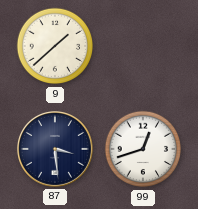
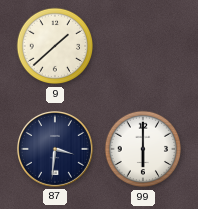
87: 3:29 -> 3:31 (55, 149)
99: 12:42 -> 6:00 (143, 149)
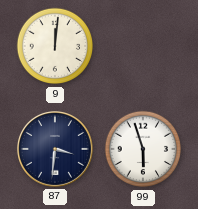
9: 1:38 -> 12:01 (55, 46)
99: 6:00 -> 5:57 (143, 149)
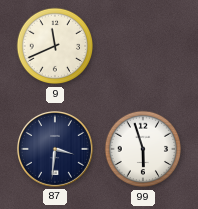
9: 12:01 -> 11:41 (55, 46)
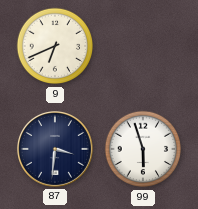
9: 11:41 -> 6:41 (55, 46)
